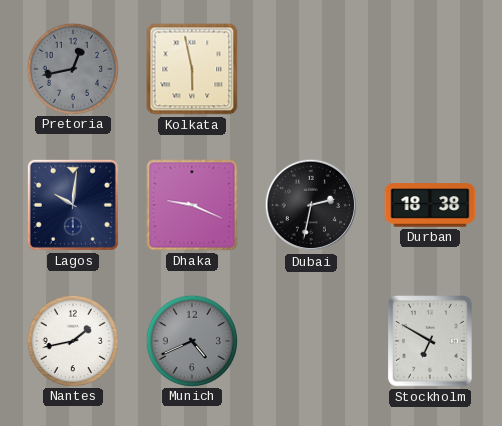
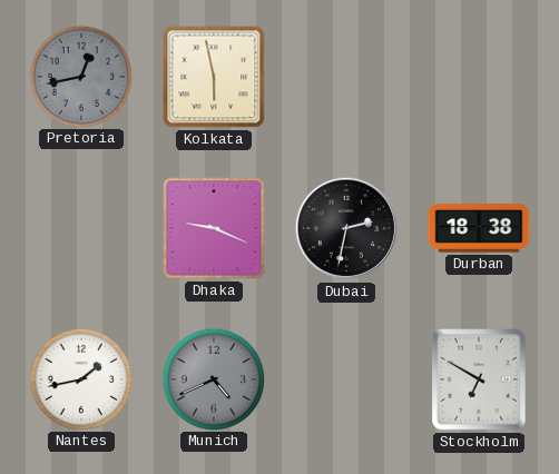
Lagos: 10:01 -> none (73, 205)
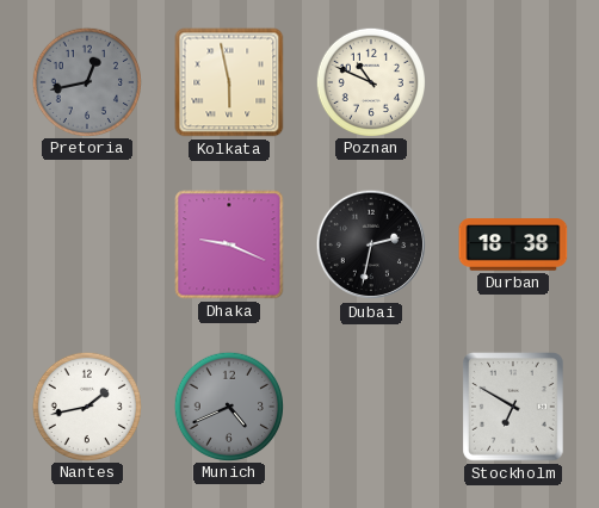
Poznan: none -> 10:49 (370, 81)
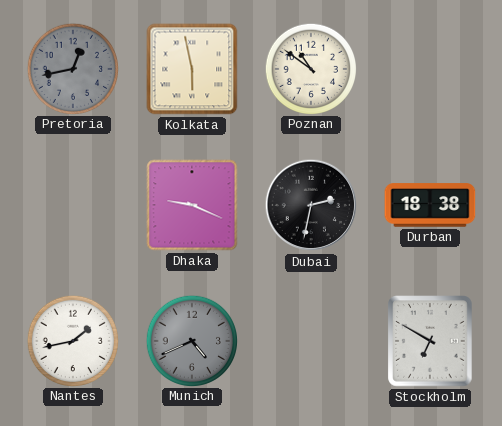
Poznan: 10:49 -> 10:51 (310, 68)
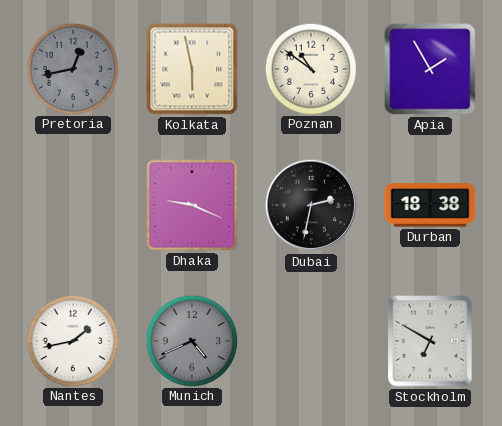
Apia: none -> 1:55 (430, 69)
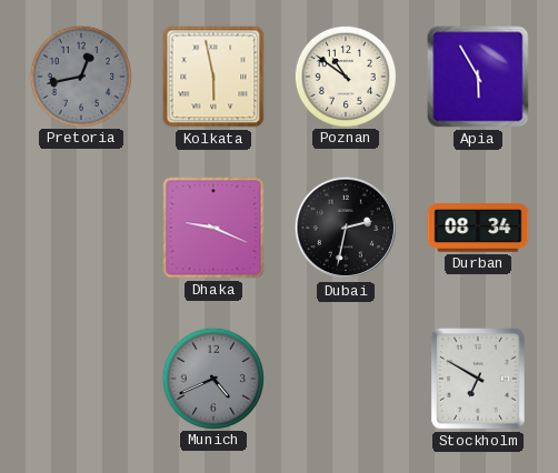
Apia: 1:55 -> 5:55 (478, 77)
Durban: 18:38 -> 08:34 (478, 228)
Nantes: 1:43 -> none (72, 340)
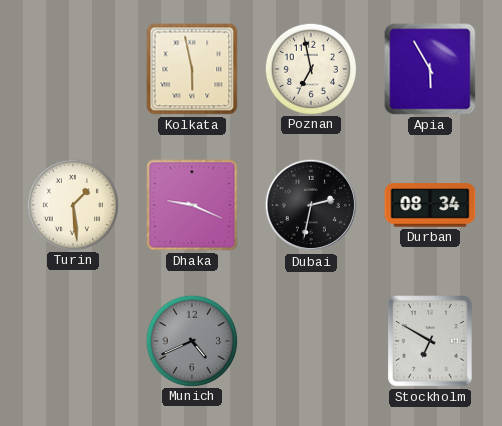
Pretoria: 12:43 -> none (80, 76)
Poznan: 10:51 -> 6:58 (310, 68)
Turin: none -> 1:29 (72, 204)
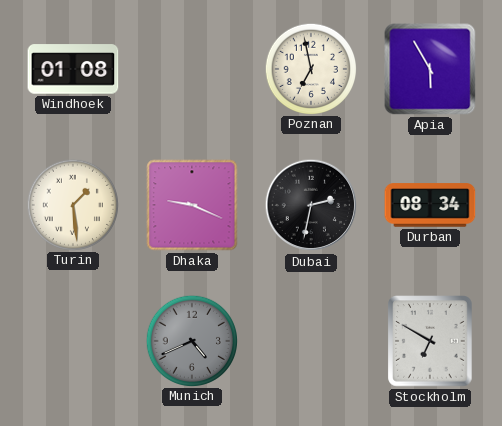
Windhoek: none -> 01:08 (73, 69)
Kolkata: 5:58 -> none (192, 69)
